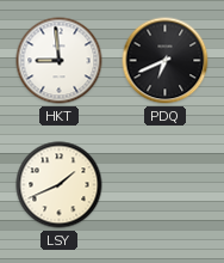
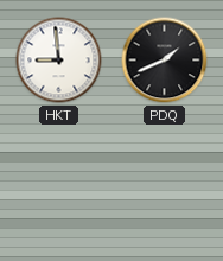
PDQ: 6:41 -> 1:41 (165, 61)
LSY: 1:41 -> none (60, 185)
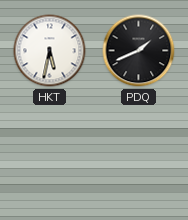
HKT: 8:59 -> 5:32 (50, 51)
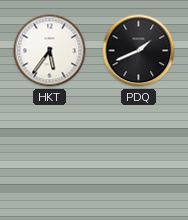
HKT: 5:32 -> 5:36 (50, 51)
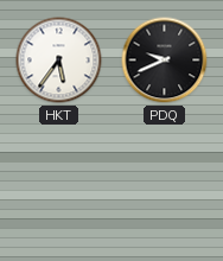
PDQ: 1:41 -> 9:41 (165, 61)
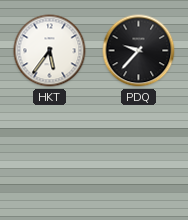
PDQ: 9:41 -> 9:37 (139, 51)
